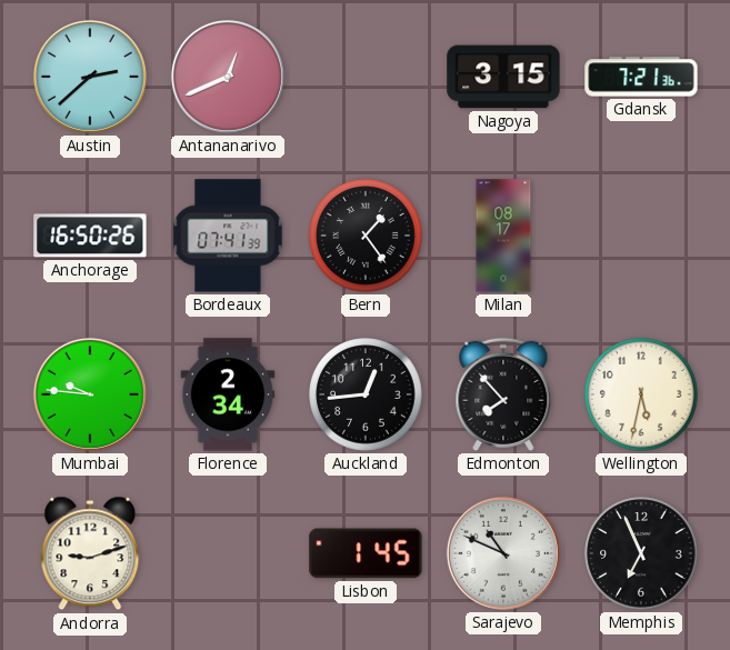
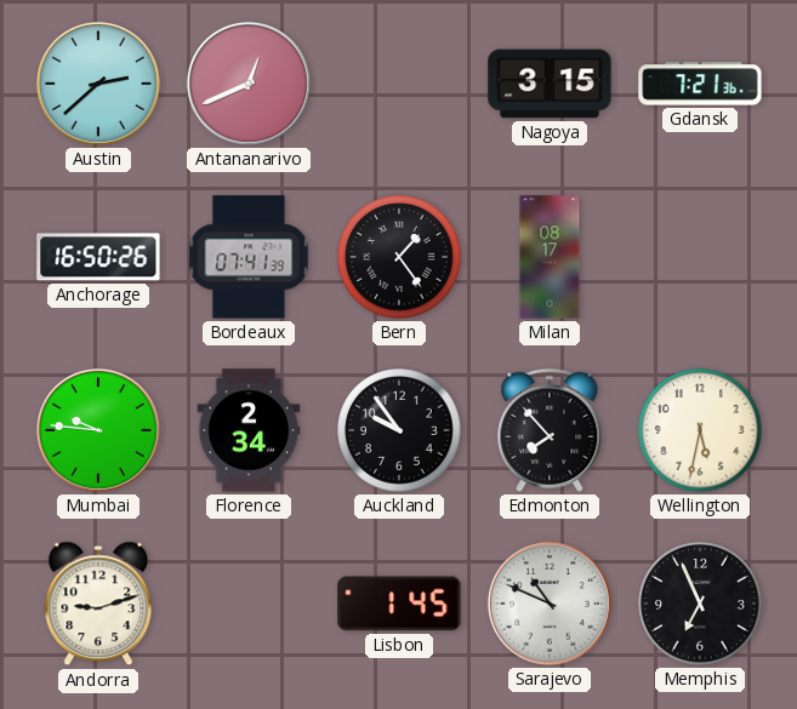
Auckland: 12:44 -> 9:54 (399, 430)
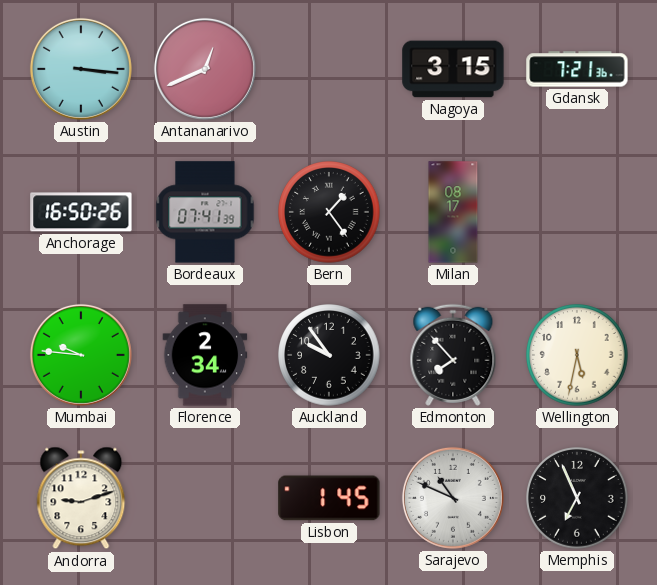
Austin: 2:38 -> 3:16 (81, 69)
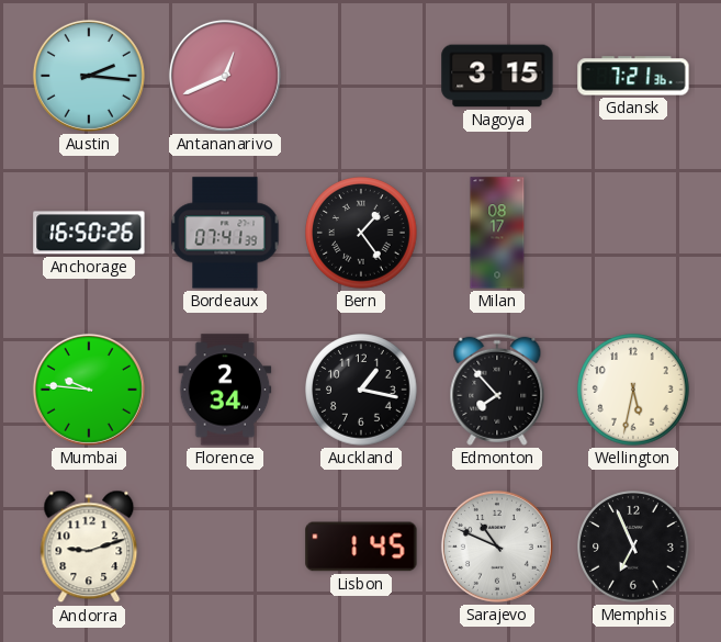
Austin: 3:16 -> 2:16 (89, 76)
Auckland: 9:54 -> 1:17 (361, 390)
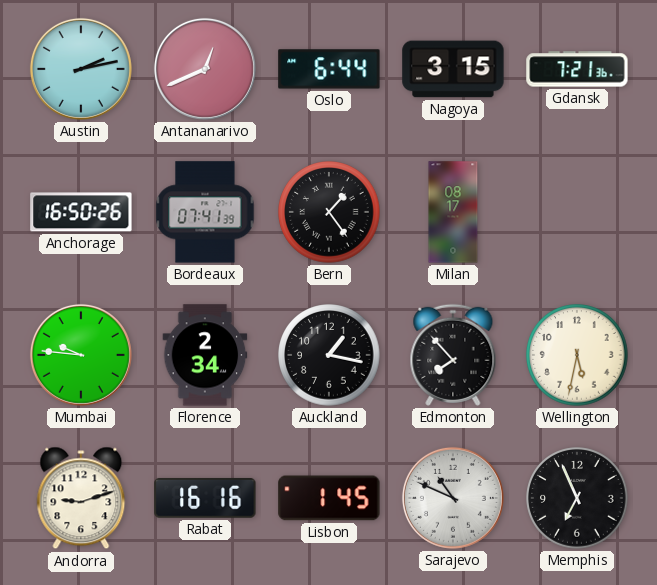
Austin: 2:16 -> 2:13 (81, 69)
Oslo: none -> 6:44 (329, 69)
Rabat: none -> 16:16 (205, 498)
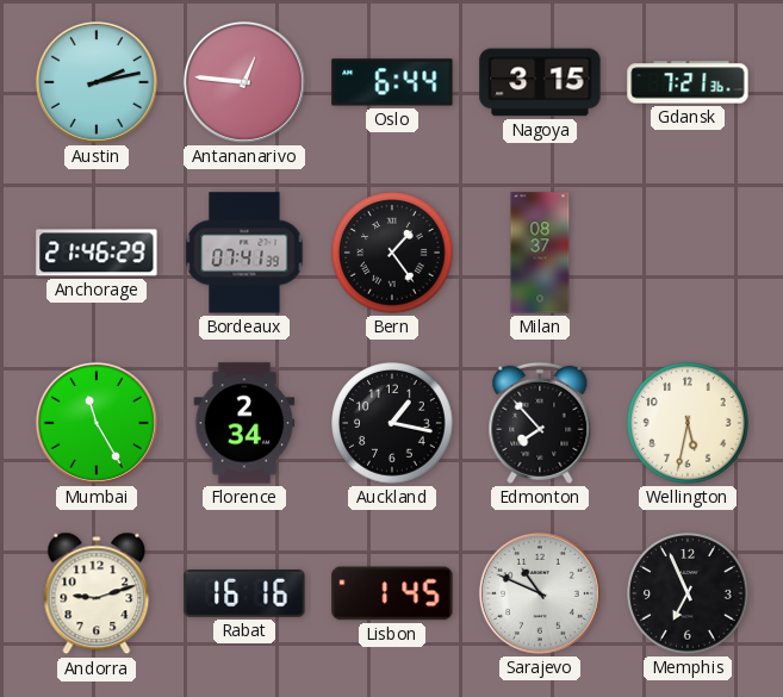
Antananarivo: 12:41 -> 12:46 (244, 82)
Anchorage: 16:50 -> 21:46 (97, 253)
Milan: 08:17 -> 08:37 (540, 253)
Mumbai: 9:46 -> 11:25 (97, 423)
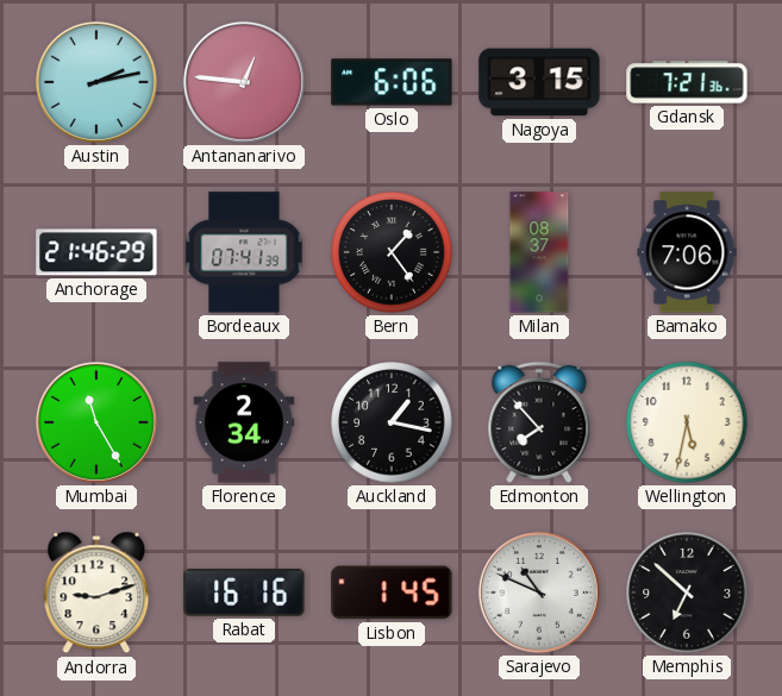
Oslo: 6:44 -> 6:06 (392, 82)
Bamako: none -> 7:06 (687, 252)
Memphis: 6:56 -> 6:52 (687, 592)
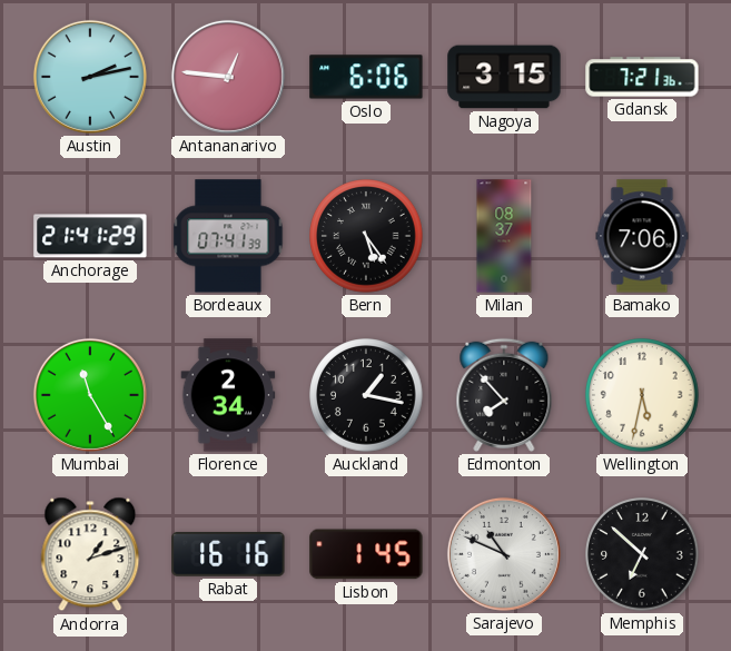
Anchorage: 21:46 -> 21:41 (90, 236)
Bern: 1:24 -> 5:24 (366, 236)
Andorra: 9:12 -> 1:12 (90, 554)
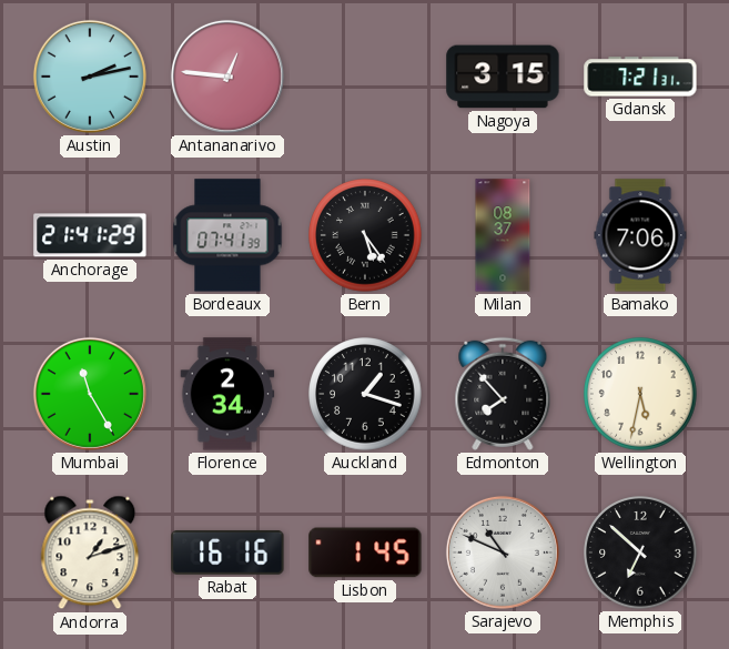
Oslo: 6:06 -> none (366, 77)
Gdansk: 7:21:36 -> 7:21:31 (640, 77)
Auckland: 1:17 -> 1:18 (365, 394)
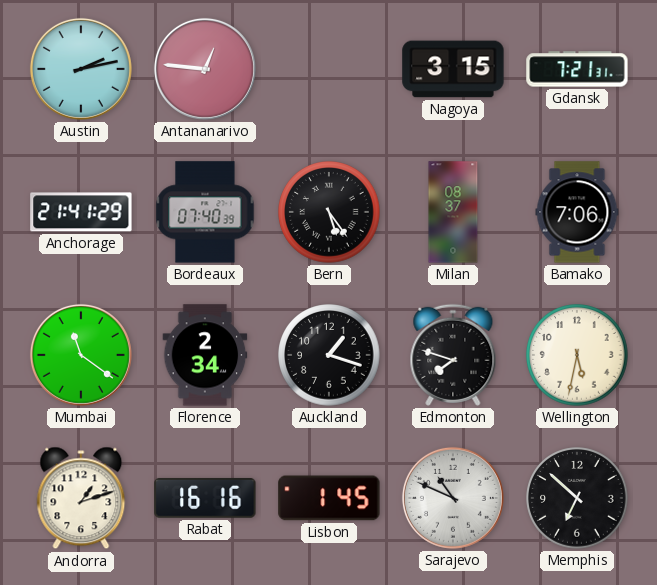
Bordeaux: 07:41 -> 07:40 (205, 212)
Mumbai: 11:25 -> 11:21 (81, 355)
Edmonton: 7:53 -> 7:48 (453, 355)
